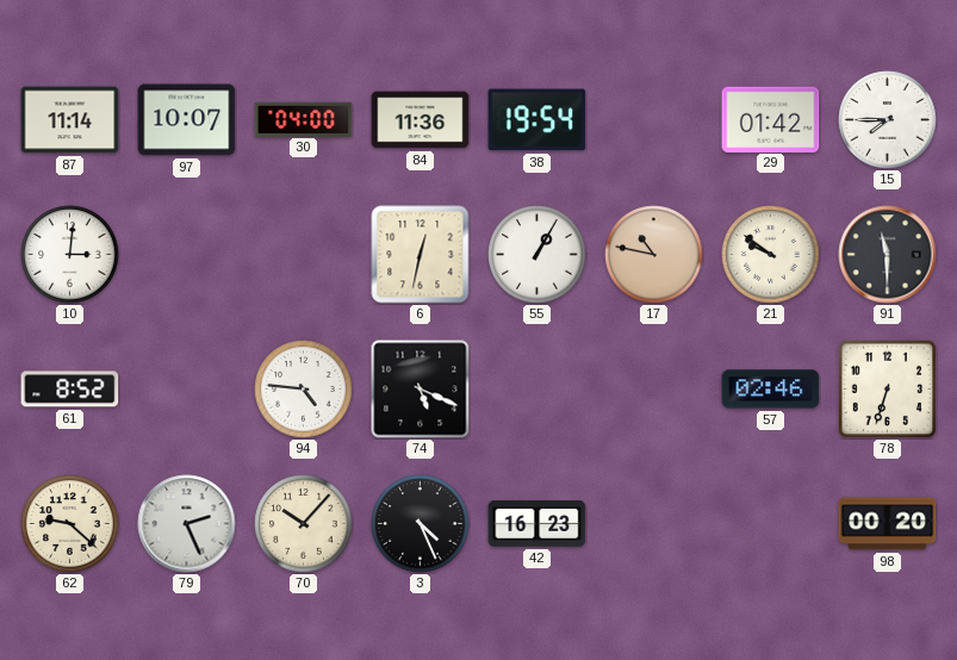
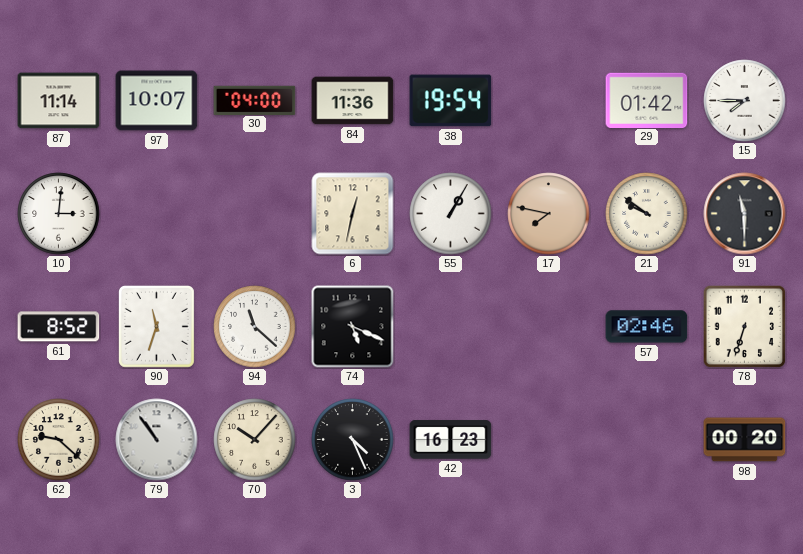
17: 10:47 -> 7:47 (549, 214)
90: none -> 11:33 (156, 326)
94: 4:46 -> 11:22 (255, 327)
79: 2:26 -> 10:54 (157, 440)
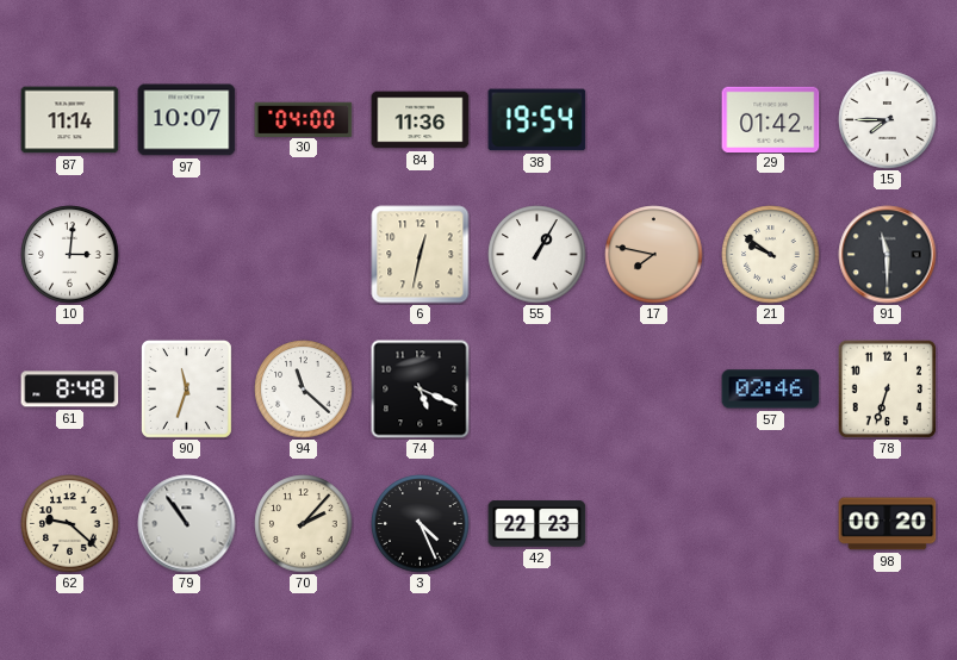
61: 8:52 -> 8:48 (70, 390)
70: 10:07 -> 2:07 (304, 524)
42: 16:23 -> 22:23 (537, 524)
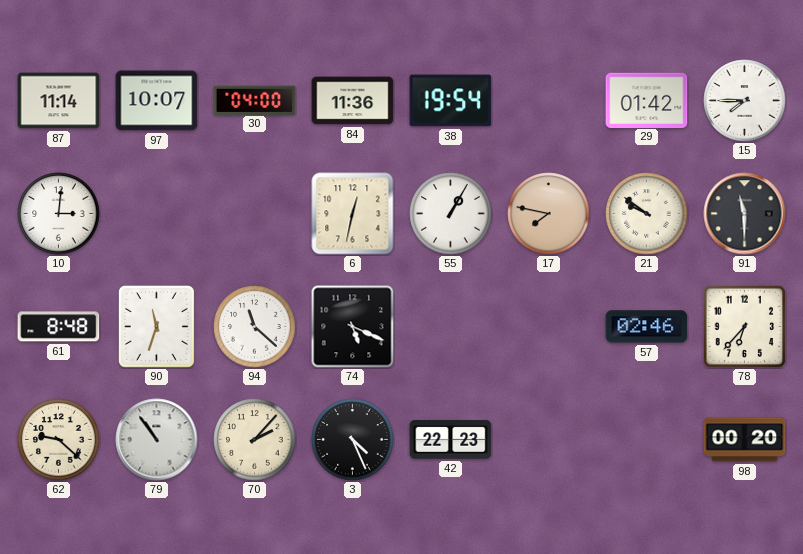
78: 6:33 -> 6:37 (744, 326)
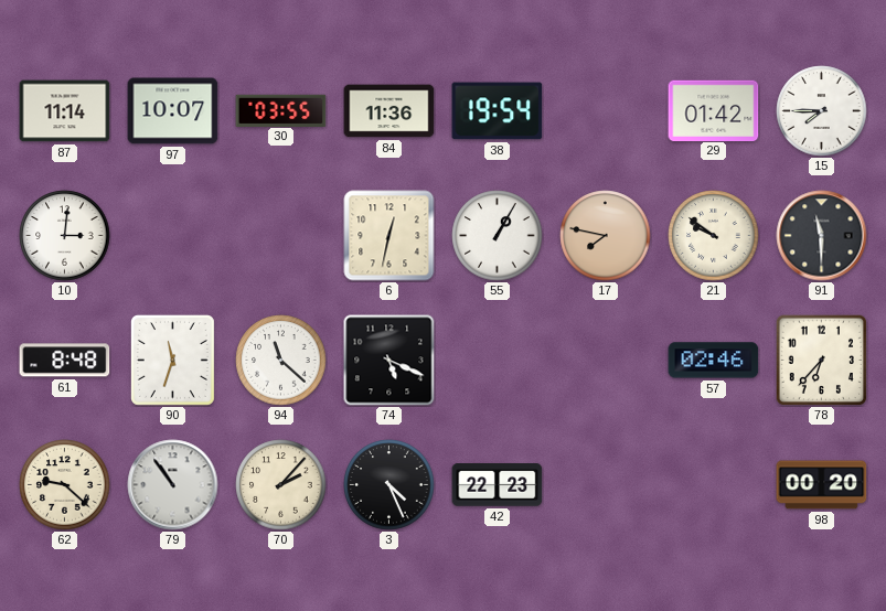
30: 04:00 -> 03:55 (281, 110)
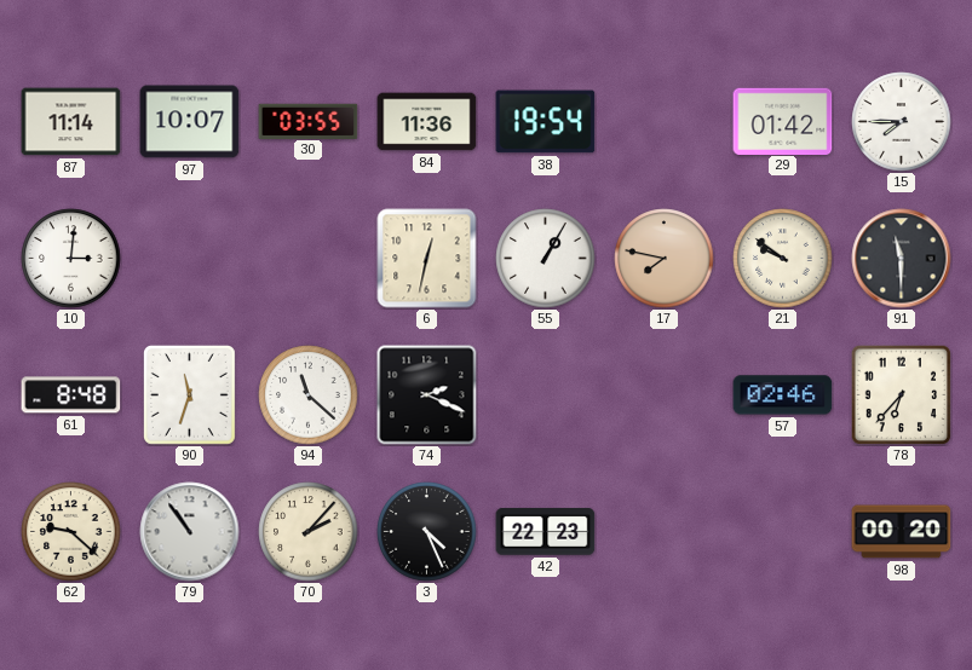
74: 5:19 -> 2:19 (427, 395)
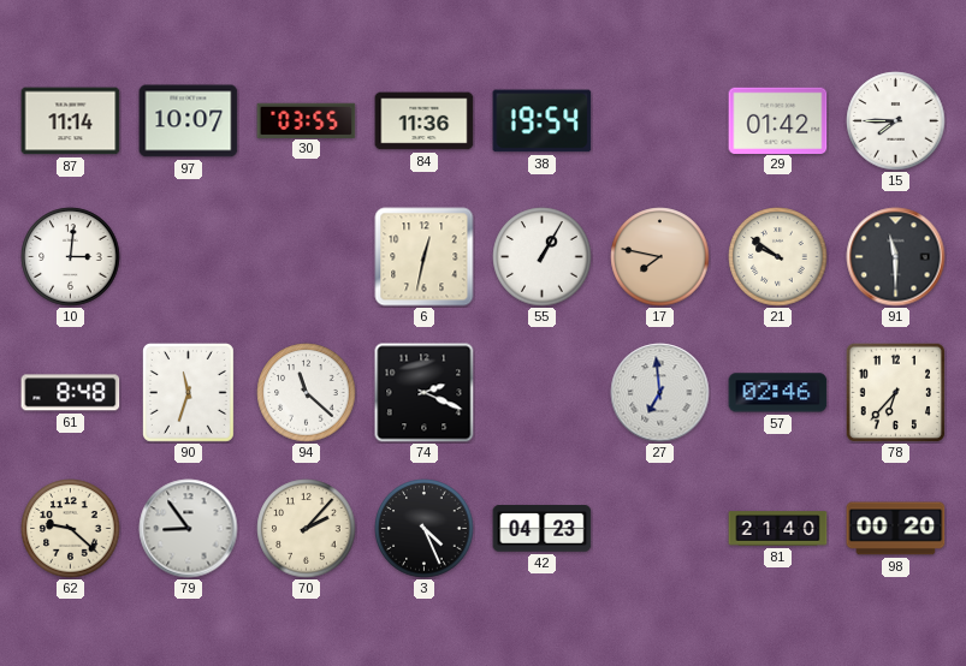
27: none -> 6:59 (660, 393)
79: 10:54 -> 8:54 (189, 529)
42: 22:23 -> 04:23 (543, 529)
81: none -> 21:40 (778, 529)
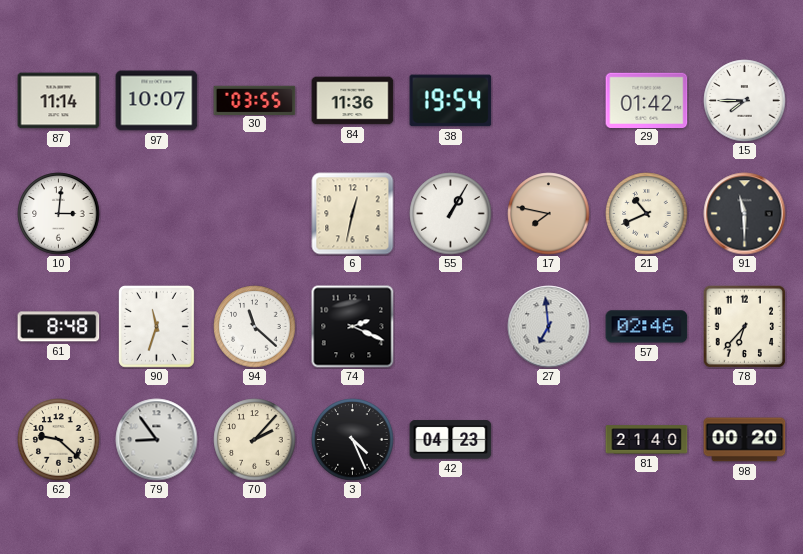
21: 9:51 -> 10:41 (647, 214)
